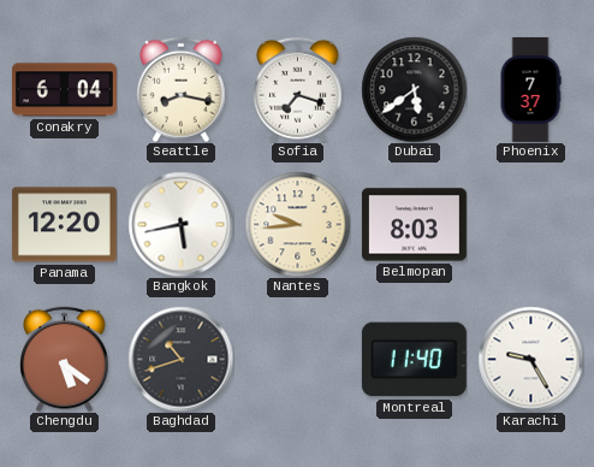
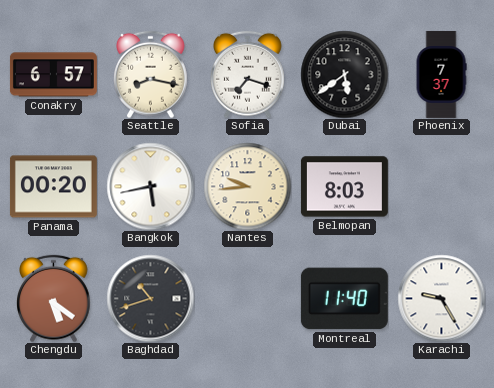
Conakry: 6:04 -> 6:57 (53, 75)
Panama: 12:20 -> 00:20 (53, 187)
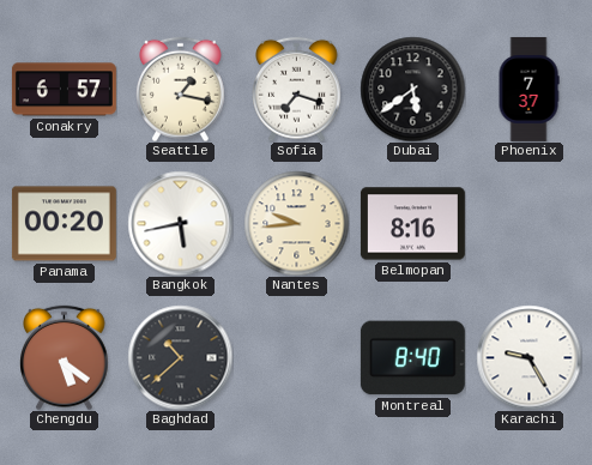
Seattle: 8:17 -> 1:17 (181, 89)
Belmopan: 8:03 -> 8:16 (412, 224)
Baghdad: 10:42 -> 10:38 (180, 357)
Montreal: 11:40 -> 8:40 (412, 358)
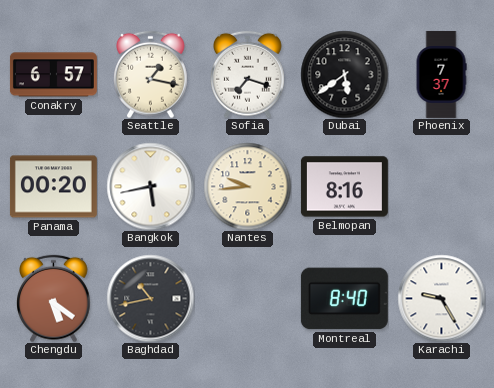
Baghdad: 10:38 -> 10:43 (150, 298)
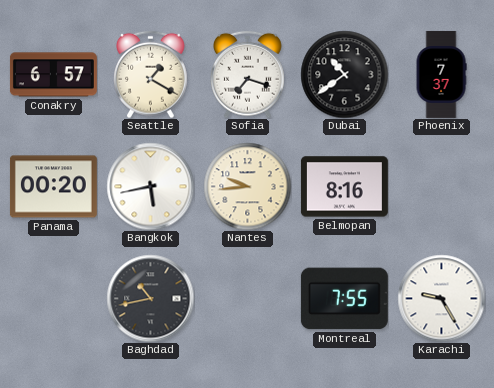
Seattle: 1:17 -> 1:20 (151, 74)
Dubai: 5:39 -> 10:39 (344, 74)
Chengdu: 5:21 -> none (54, 298)
Montreal: 8:40 -> 7:55 (344, 299)
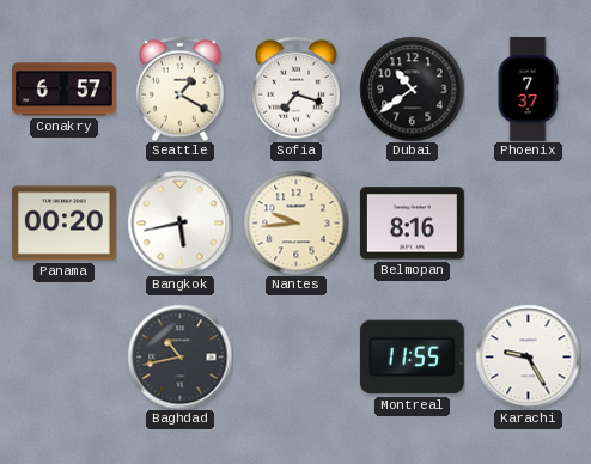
Montreal: 7:55 -> 11:55 (412, 358)
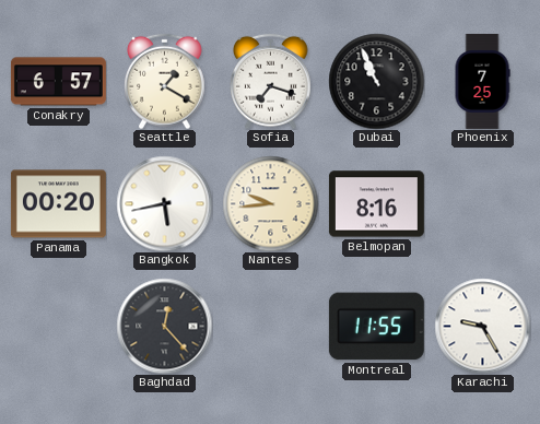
Dubai: 10:39 -> 10:56 (376, 81)
Phoenix: 7:37 -> 7:25 (482, 81)
Baghdad: 10:43 -> 12:23 (164, 326)
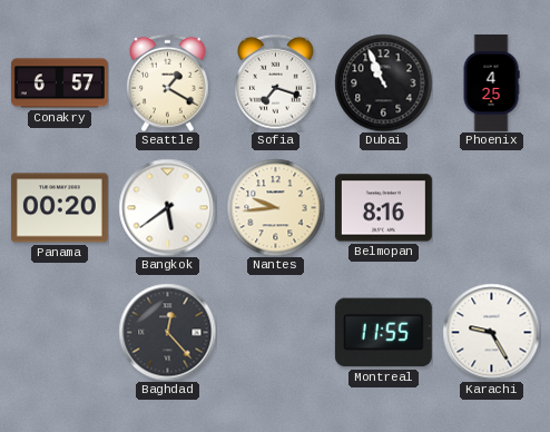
Phoenix: 7:25 -> 4:25 (491, 82)
Bangkok: 5:43 -> 5:39 (167, 207)
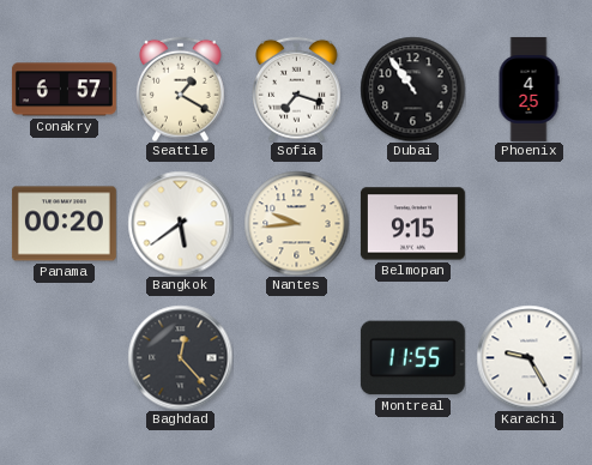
Dubai: 10:56 -> 10:54 (412, 89)
Belmopan: 8:16 -> 9:15 (412, 224)
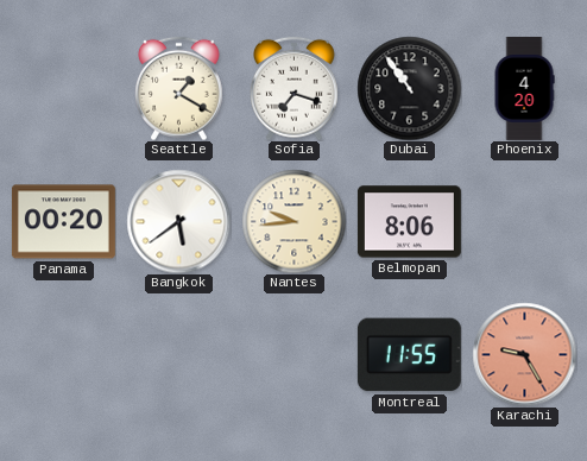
Conakry: 6:57 -> none (64, 90)
Phoenix: 4:25 -> 4:20 (524, 88)
Belmopan: 9:15 -> 8:06 (409, 222)
Baghdad: 12:23 -> none (180, 357)
Karachi dial: white -> salmon (524, 354)
